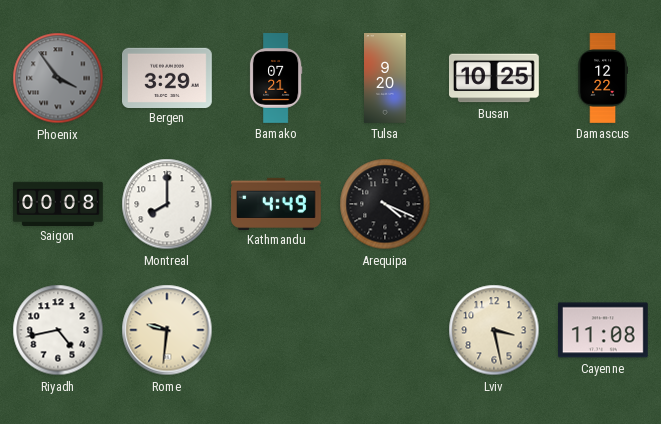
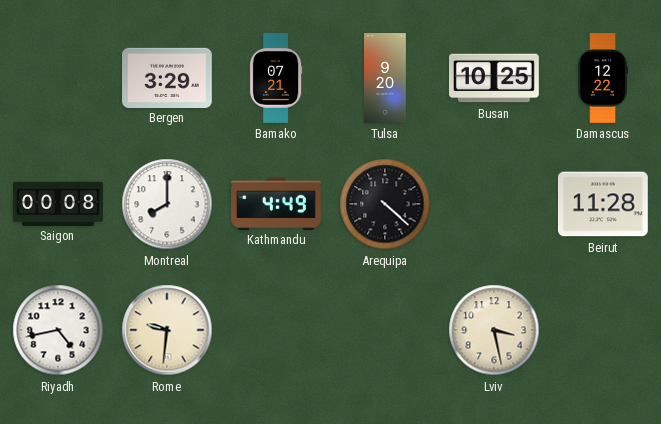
Phoenix: 3:54 -> none (58, 78)
Arequipa: 4:19 -> 4:22 (385, 204)
Beirut: none -> 11:28 (603, 204)
Cayenne: 11:08 -> none (603, 330)
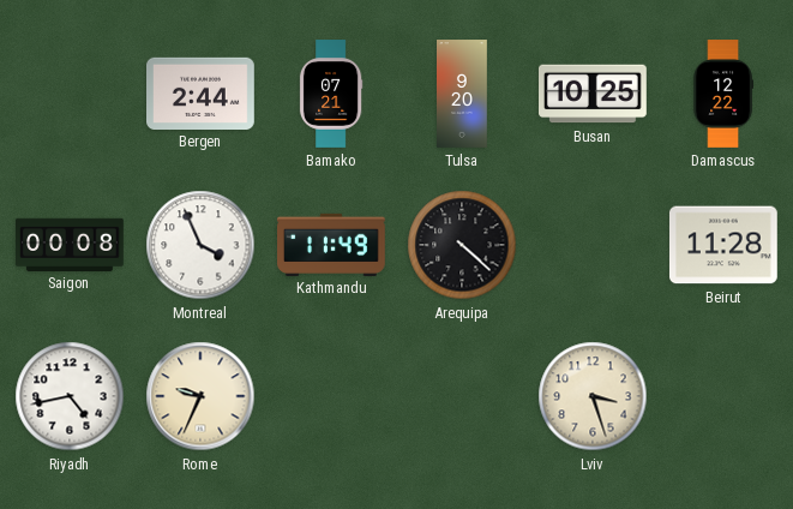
Bergen: 3:29 -> 2:44 (202, 92)
Montreal: 8:00 -> 3:56 (200, 245)
Kathmandu: 4:49 -> 11:49 (332, 244)
Rome: 9:31 -> 9:34 (200, 396)
Lviv: 3:28 -> 3:27 (593, 396)
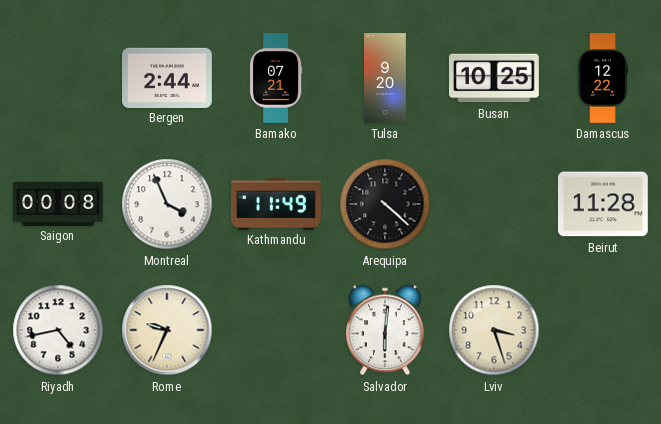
Salvador: none -> 6:01 (385, 330)
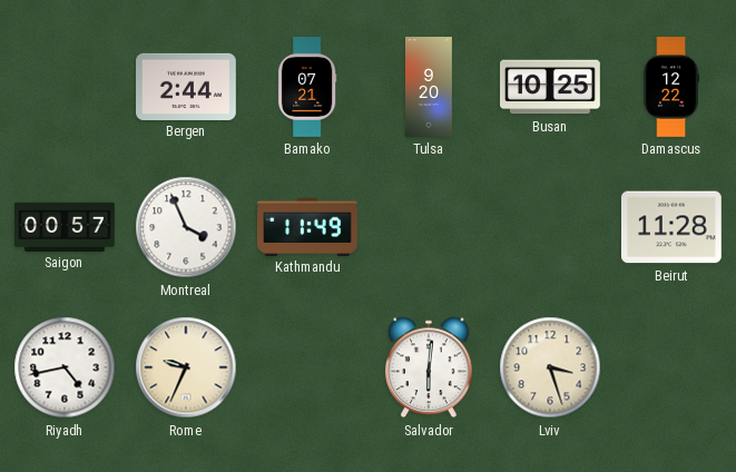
Saigon: 00:08 -> 00:57 (66, 226)
Arequipa: 4:22 -> none (385, 204)
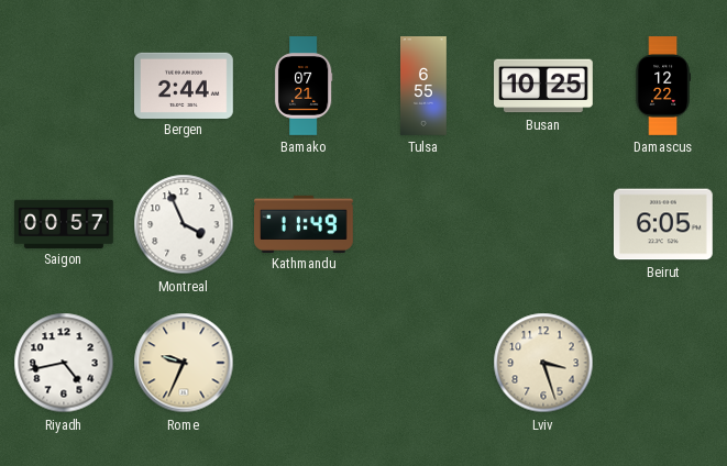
Tulsa: 9:20 -> 6:55 (425, 86)
Beirut: 11:28 -> 6:05 (663, 224)
Salvador: 6:01 -> none (429, 367)
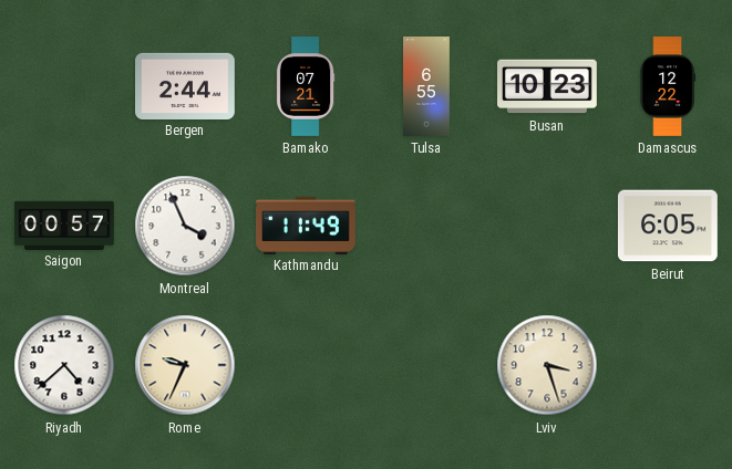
Busan: 10:25 -> 10:23 (548, 86)
Riyadh: 4:43 -> 4:38 (64, 365)
